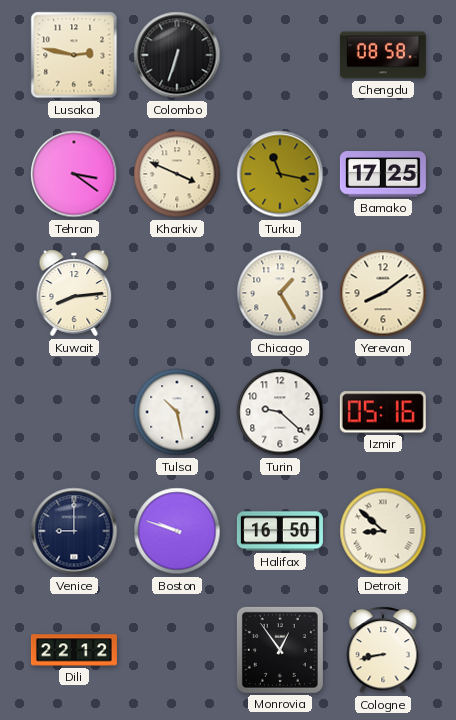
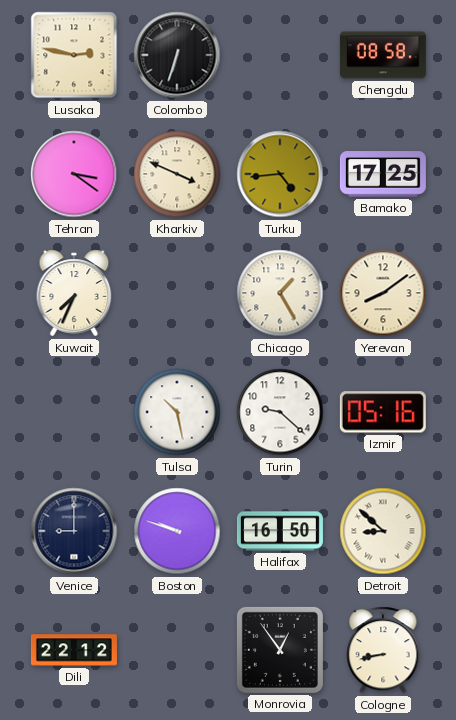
Turku: 11:17 -> 4:44 (280, 174)
Kuwait: 8:14 -> 7:34 (74, 293)
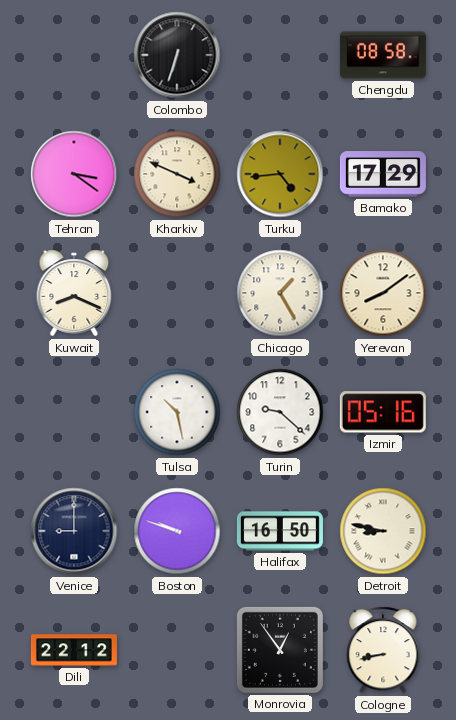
Lusaka: 2:47 -> none (74, 55)
Bamako: 17:25 -> 17:29 (383, 174)
Kuwait: 7:34 -> 8:19 (74, 293)
Detroit: 8:52 -> 8:47 (383, 531)
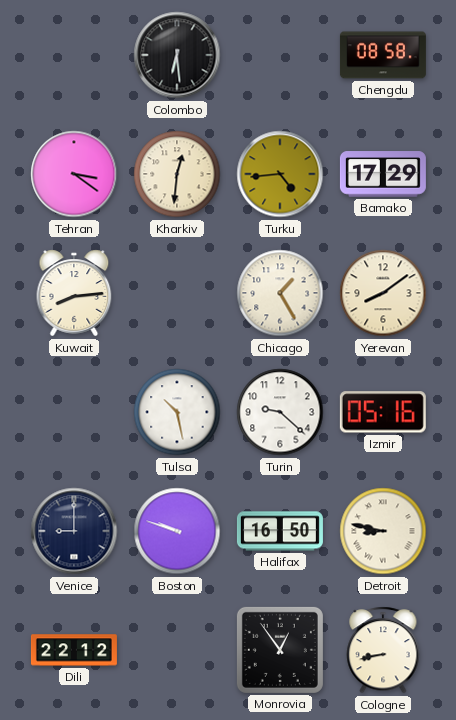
Colombo: 6:33 -> 6:29 (177, 55)
Kharkiv: 3:49 -> 12:31 (177, 174)
Kuwait: 8:19 -> 8:14 (74, 293)
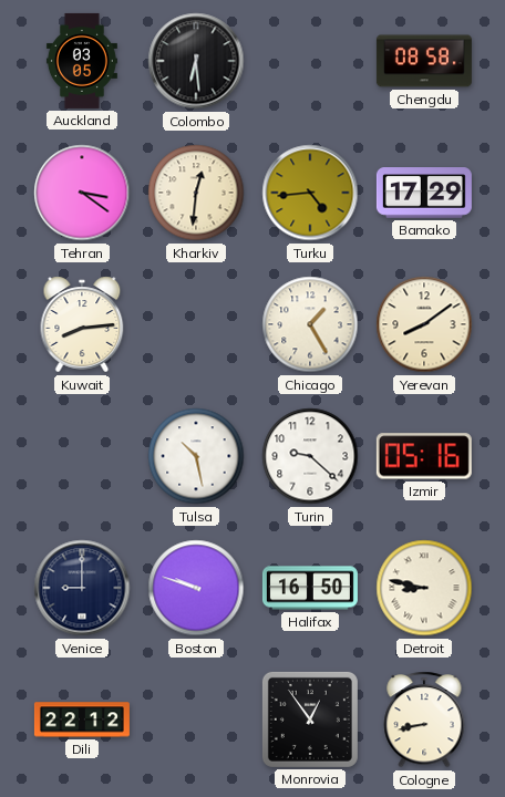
Auckland: none -> 03:05 (82, 61)
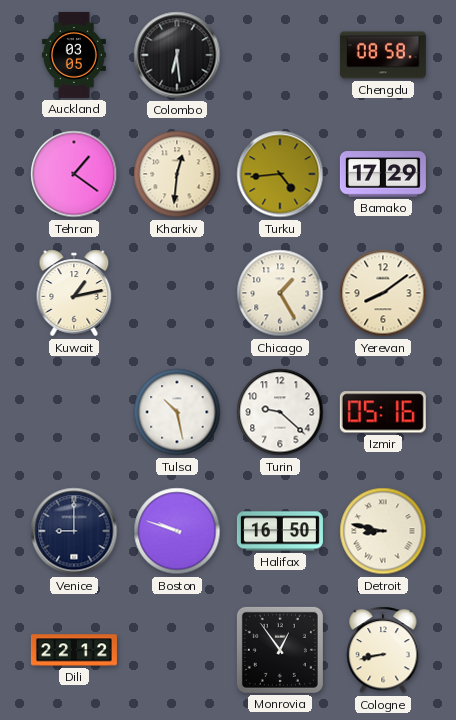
Tehran: 3:21 -> 1:21 (74, 174)
Kuwait: 8:14 -> 1:13 (74, 293)
